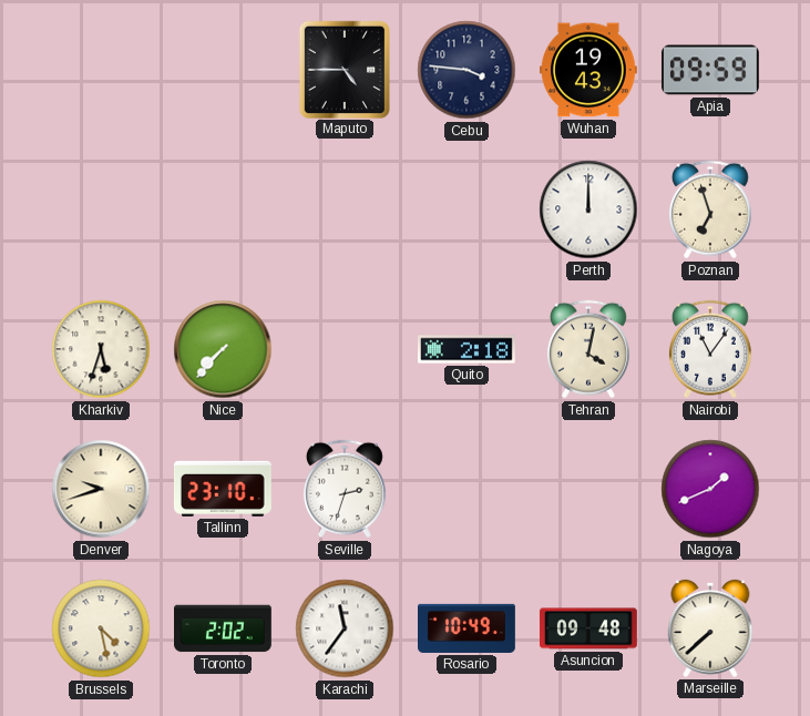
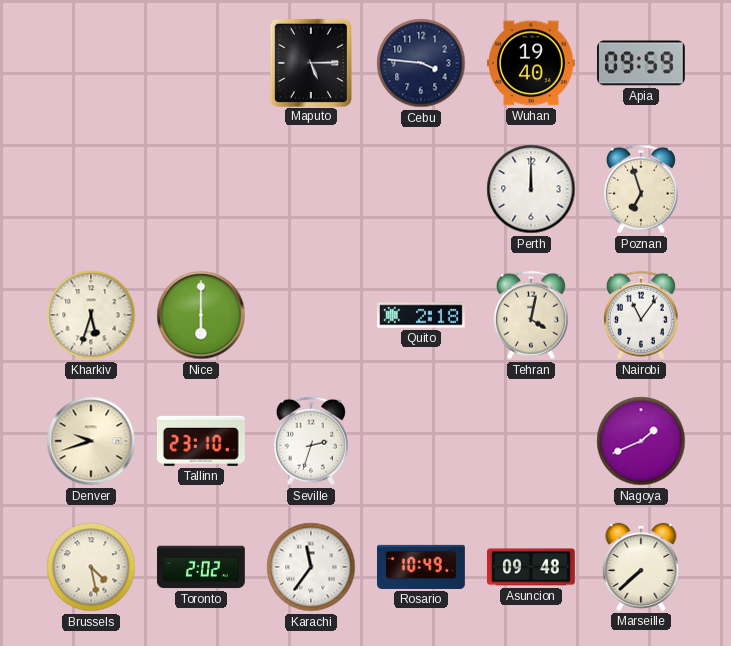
Maputo: 4:45 -> 5:15 (311, 62)
Wuhan: 19:43 -> 19:40 (531, 63)
Nice: 7:37 -> 6:00 (201, 315)
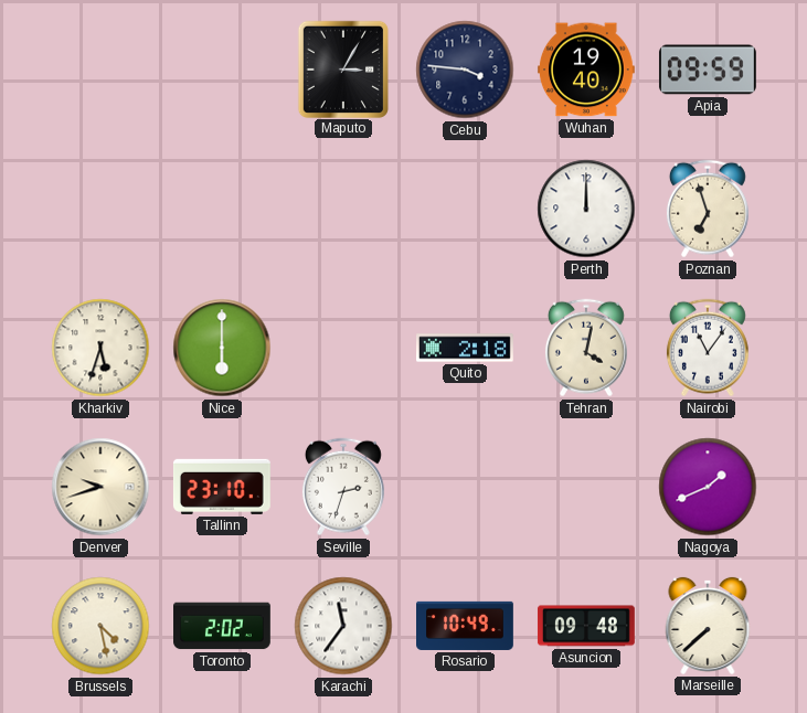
Maputo: 5:15 -> 3:05 (343, 68)
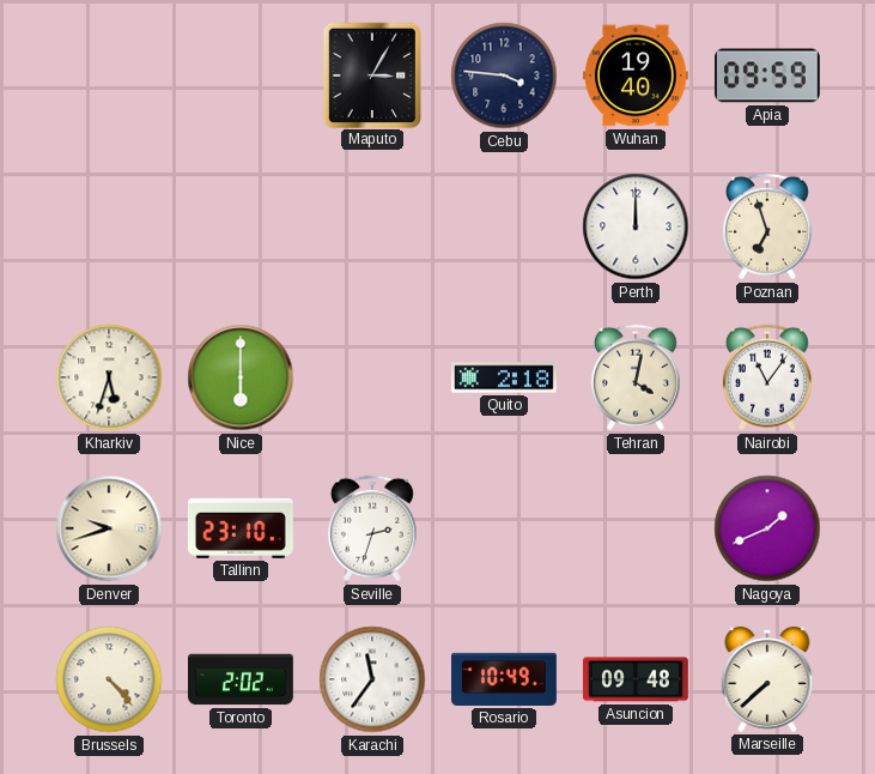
Brussels: 4:28 -> 4:23 (109, 679)
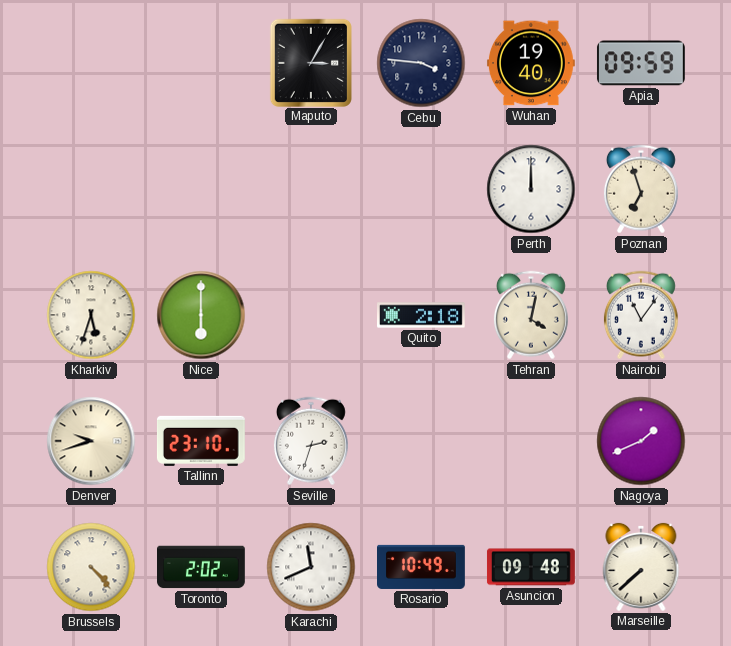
Karachi: 11:36 -> 11:41 (311, 567)
